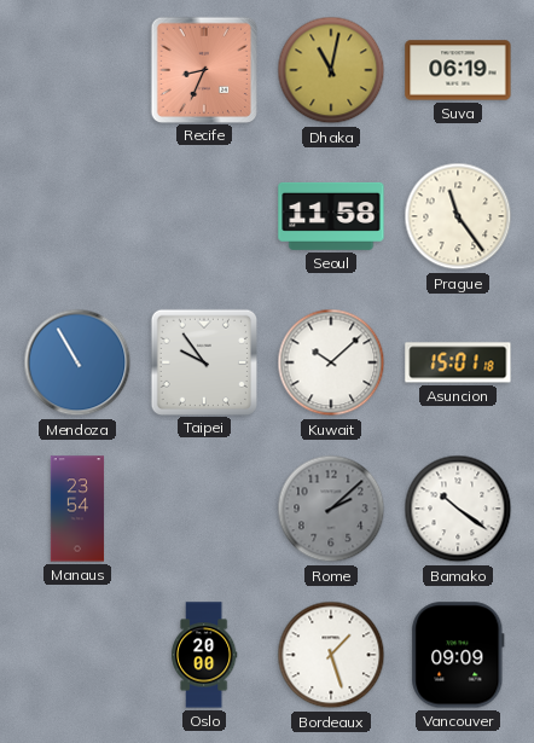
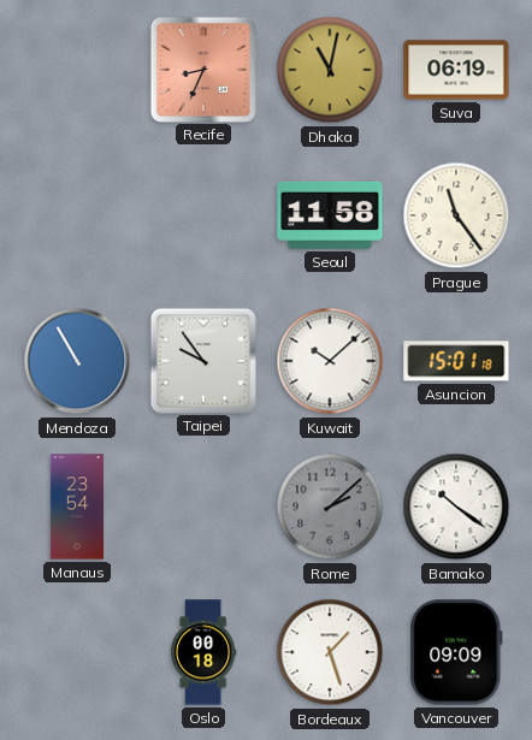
Oslo: 20:00 -> 00:18 (203, 652)
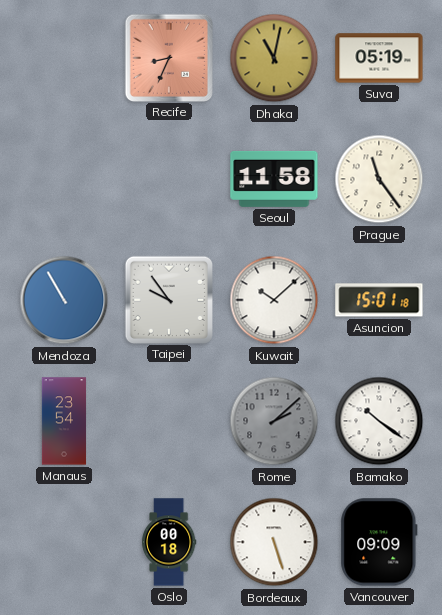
Suva: 06:19 -> 05:19 (379, 58)
Bordeaux: 1:27 -> 5:27 (274, 542)
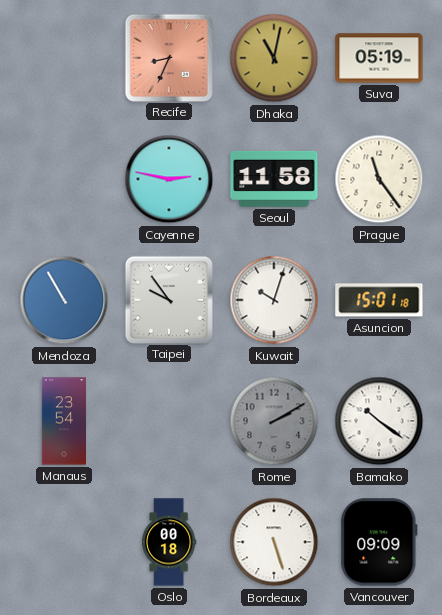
Cayenne: none -> 2:47 (169, 179)
Kuwait: 10:08 -> 10:03 (274, 300)
Rome: 2:08 -> 2:10 (274, 421)
